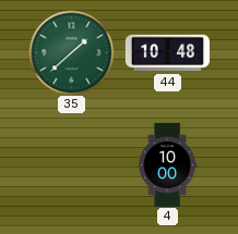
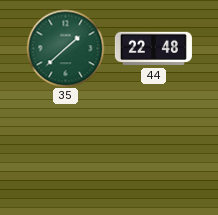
44: 10:48 -> 22:48 (153, 49)
4: 10:00 -> none (167, 164)
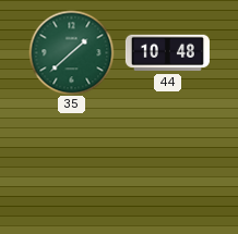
44: 22:48 -> 10:48 (167, 53)
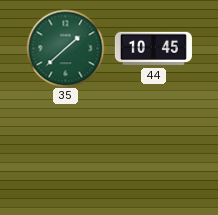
44: 10:48 -> 10:45 (153, 49)
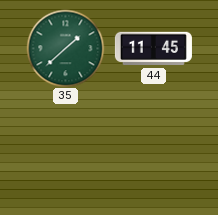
44: 10:45 -> 11:45 (153, 49)
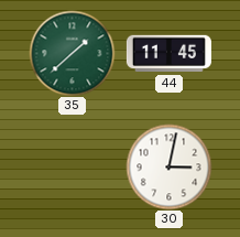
30: none -> 3:02 (168, 166)
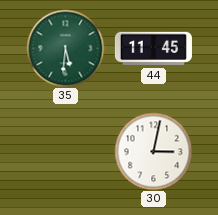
35: 1:38 -> 5:31 (65, 48)
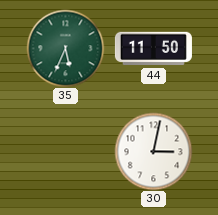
35: 5:31 -> 5:34 (65, 48)
44: 11:45 -> 11:50 (153, 49)
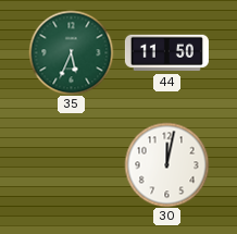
30: 3:02 -> 12:02 (166, 164)
